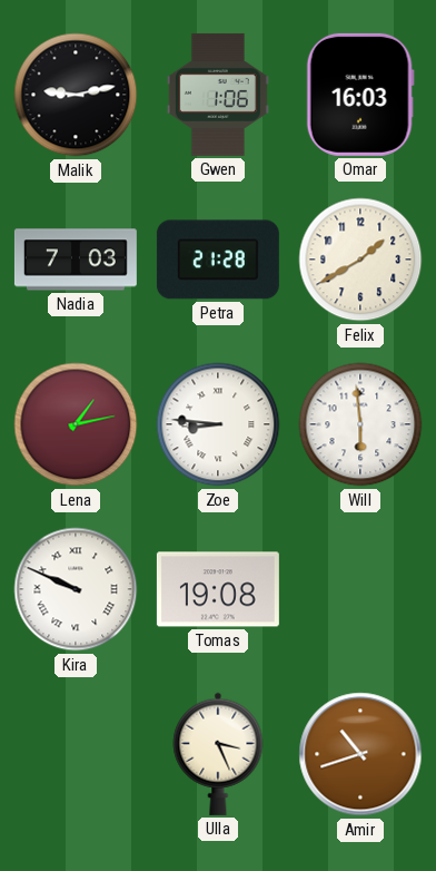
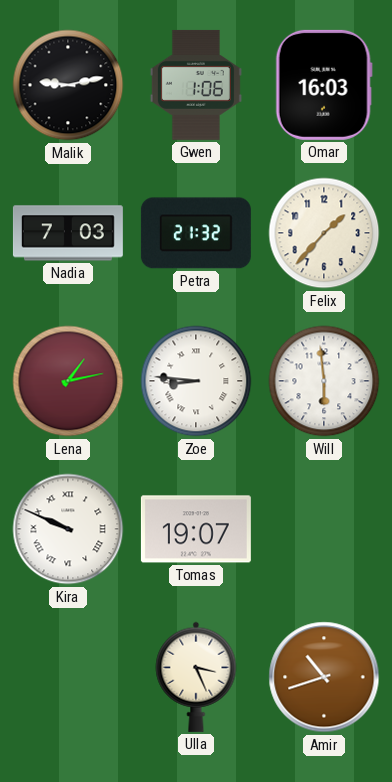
Petra: 21:28 -> 21:32 (196, 233)
Felix: 1:40 -> 1:37 (324, 233)
Tomas: 19:08 -> 19:07 (196, 529)
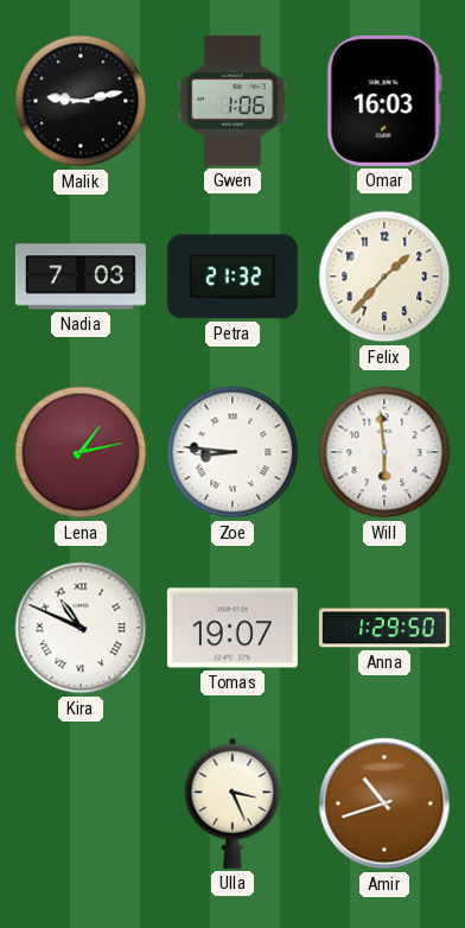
Kira: 9:49 -> 10:49 (81, 628)
Anna: none -> 1:29 (384, 628)
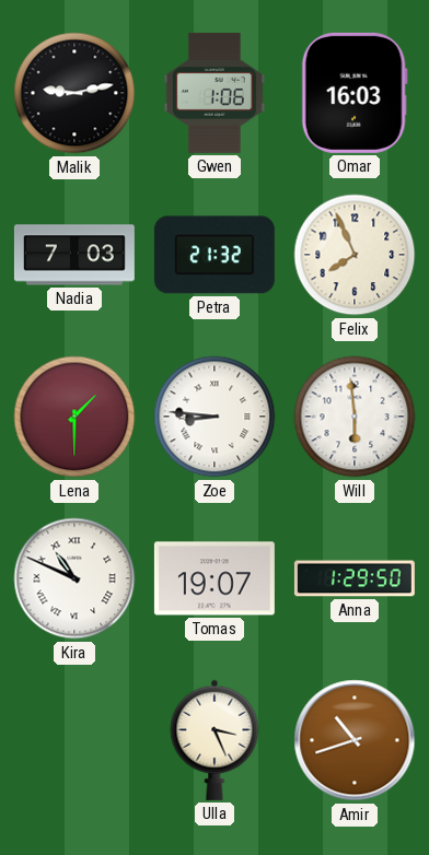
Felix: 1:37 -> 7:56 (355, 255)
Lena: 1:13 -> 1:30 (74, 417)
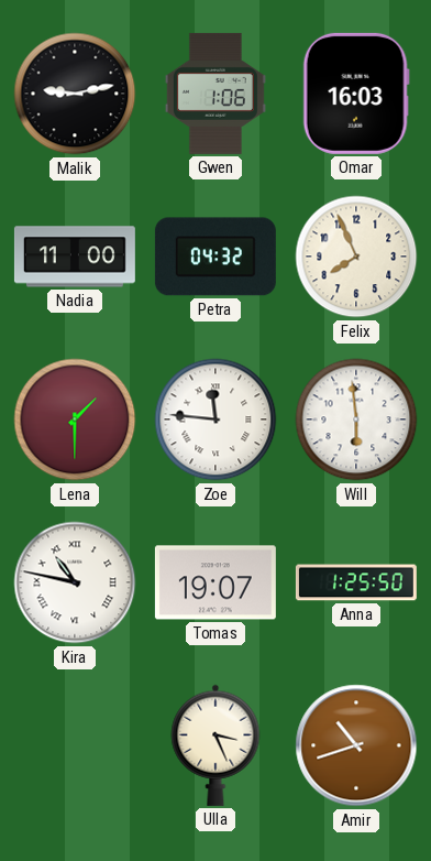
Nadia: 7:03 -> 11:00 (75, 257)
Petra: 21:32 -> 04:32 (215, 257)
Zoe: 8:46 -> 11:46 (215, 419)
Kira: 10:49 -> 10:47 (75, 582)
Anna: 1:29 -> 1:25 (356, 582)
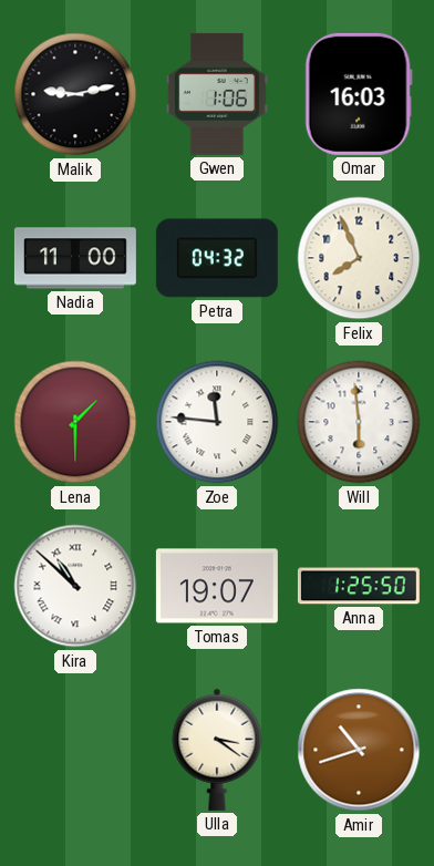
Kira: 10:47 -> 10:52 (75, 586)
Ulla: 3:26 -> 3:21 (217, 750)
